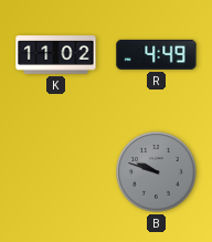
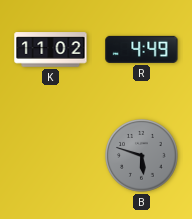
B: 9:48 -> 5:48 (142, 156)
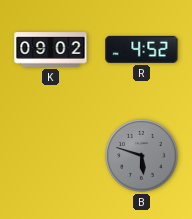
K: 11:02 -> 09:02 (51, 50)
R: 4:49 -> 4:52 (142, 49)
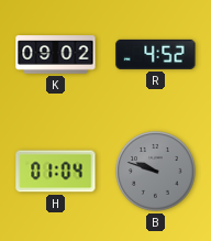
H: none -> 01:04 (56, 172)
B: 5:48 -> 9:48 (156, 172)
